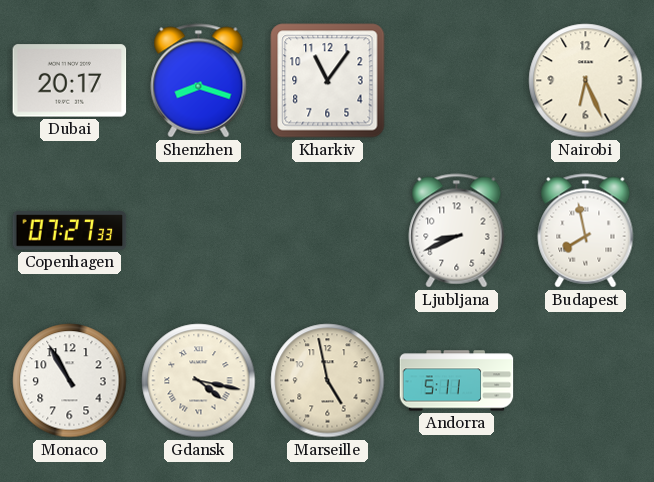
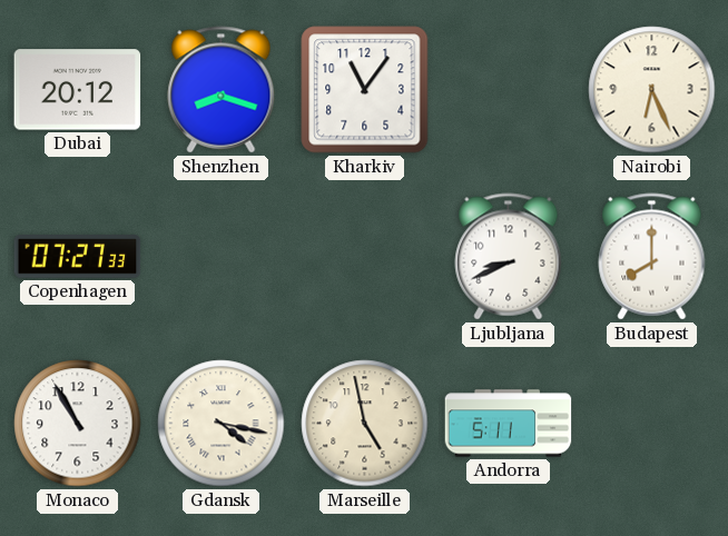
Dubai: 20:17 -> 20:12 (78, 90)
Budapest: 7:58 -> 8:00 (652, 257)
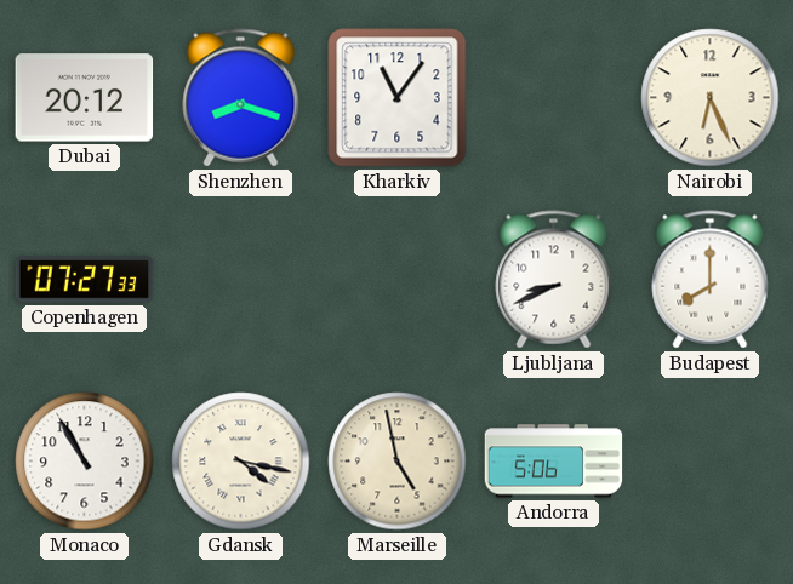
Andorra: 5:11 -> 5:06 (554, 462)
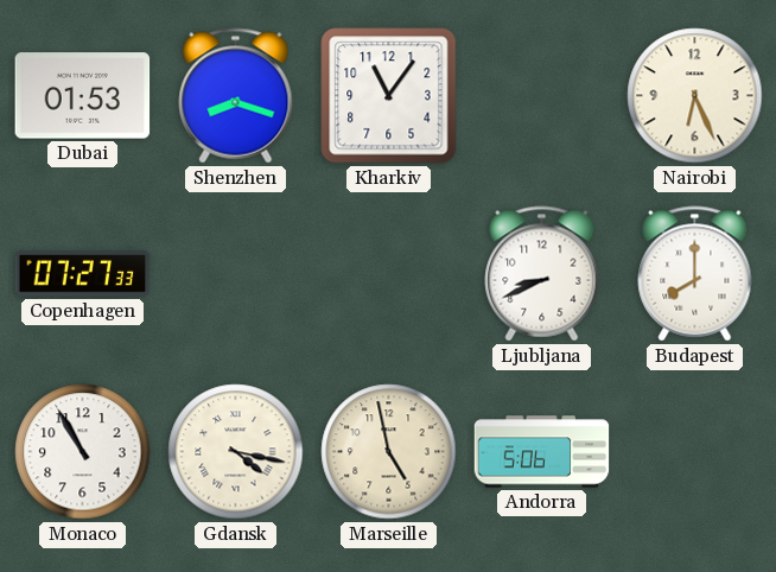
Dubai: 20:12 -> 01:53 (83, 96)
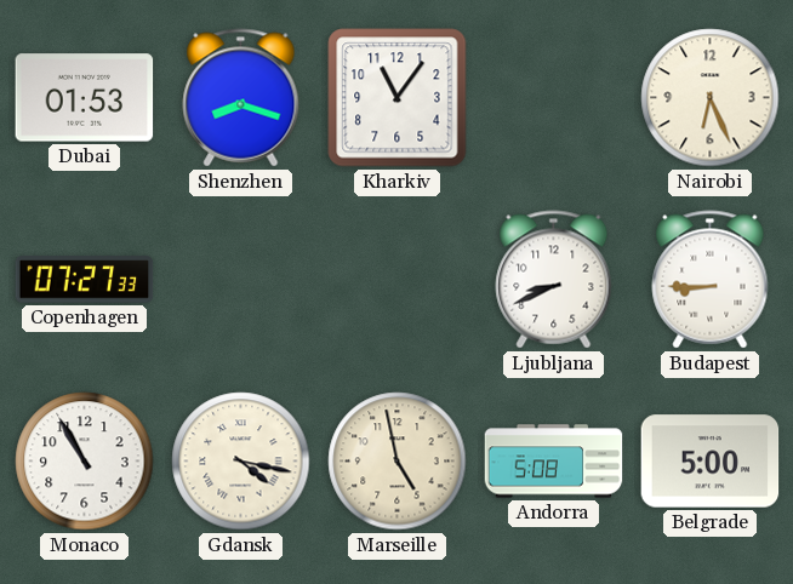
Budapest: 8:00 -> 8:45 (711, 280)
Andorra: 5:06 -> 5:08 (554, 462)
Belgrade: none -> 5:00 (711, 462)
